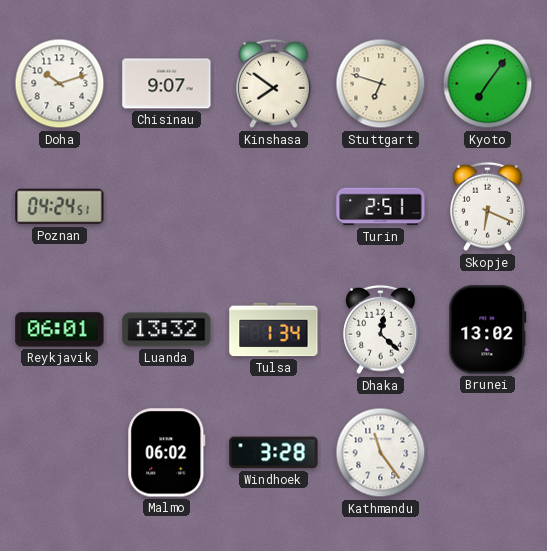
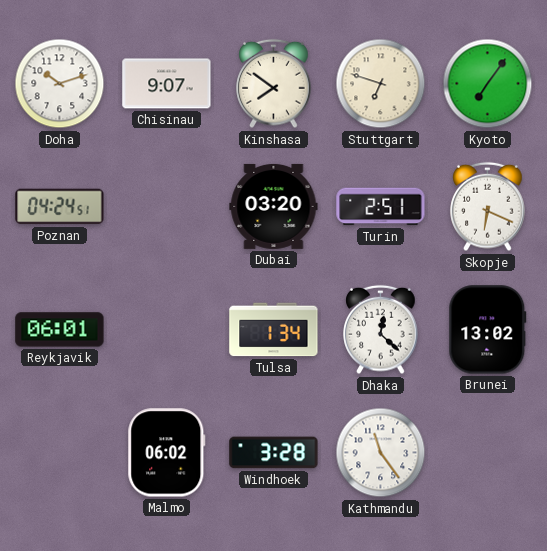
Dubai: none -> 03:20 (274, 206)
Luanda: 13:32 -> none (167, 330)
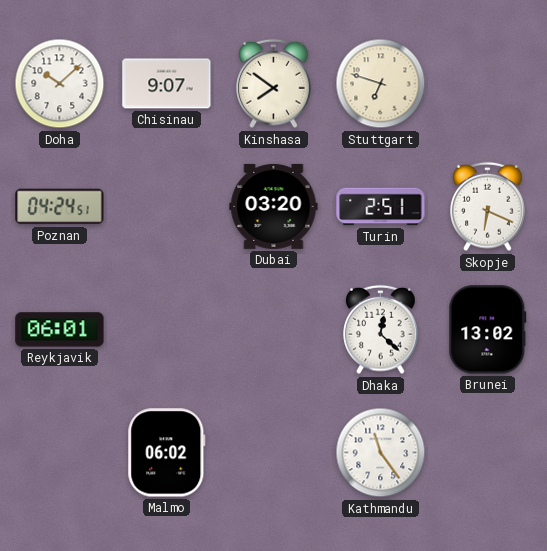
Doha: 10:12 -> 10:08 (60, 84)
Kyoto: 7:06 -> none (488, 84)
Tulsa: 1:34 -> none (274, 330)
Windhoek: 3:28 -> none (274, 453)
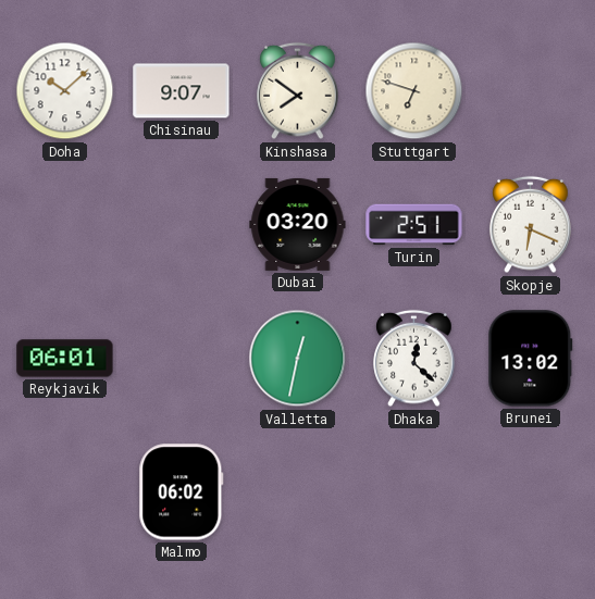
Poznan: 04:24 -> none (60, 207)
Valletta: none -> 12:32 (298, 359)
Kathmandu: 11:24 -> none (381, 453)
